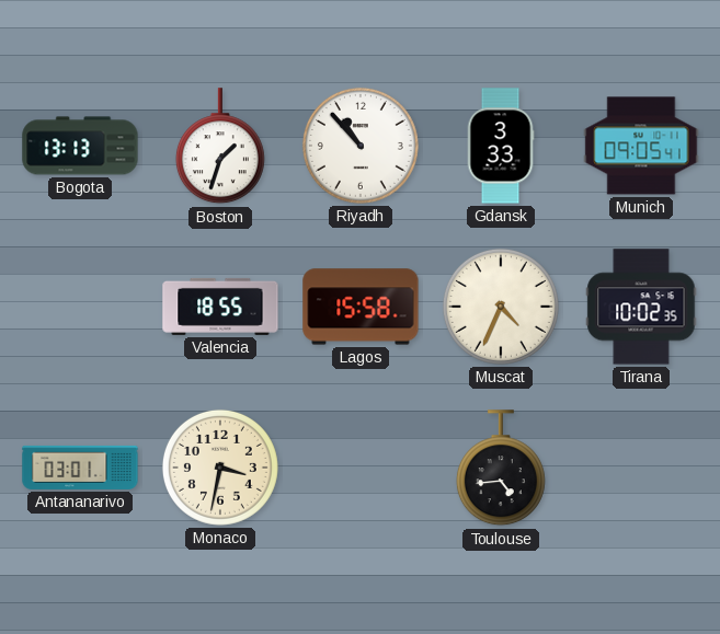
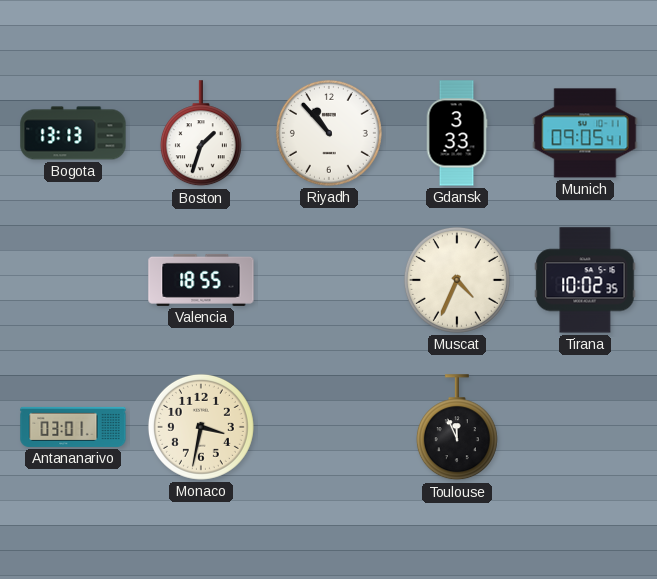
Lagos: 15:58 -> none (361, 307)
Toulouse: 4:44 -> 11:56 (457, 428)
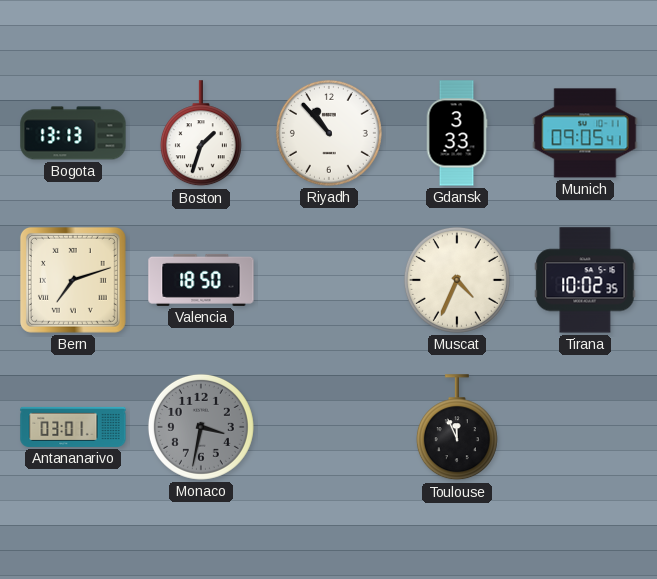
Bern: none -> 7:12 (73, 280)
Valencia: 18:55 -> 18:50 (201, 280)
Monaco dial: cream -> grey (201, 427)
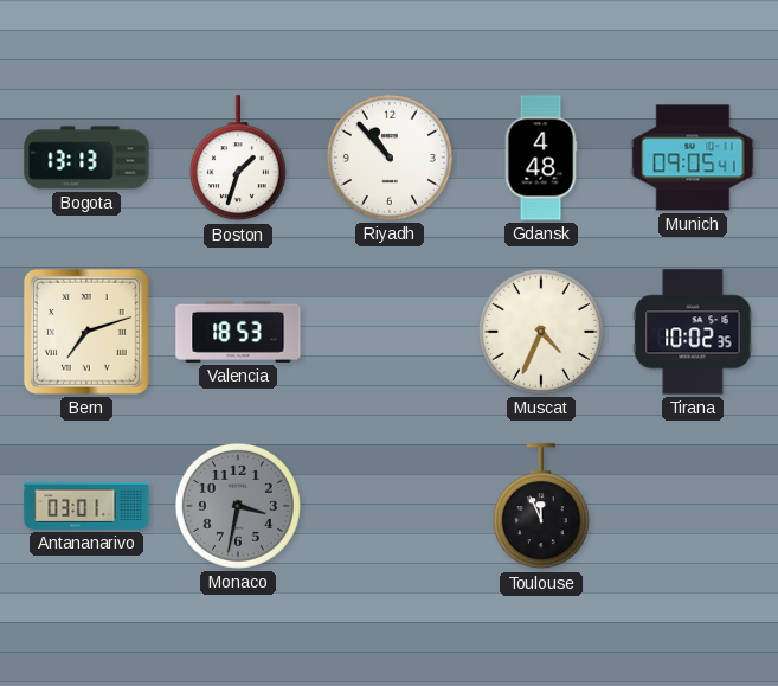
Gdansk: 3:33 -> 4:48 (541, 158)
Valencia: 18:50 -> 18:53 (238, 332)
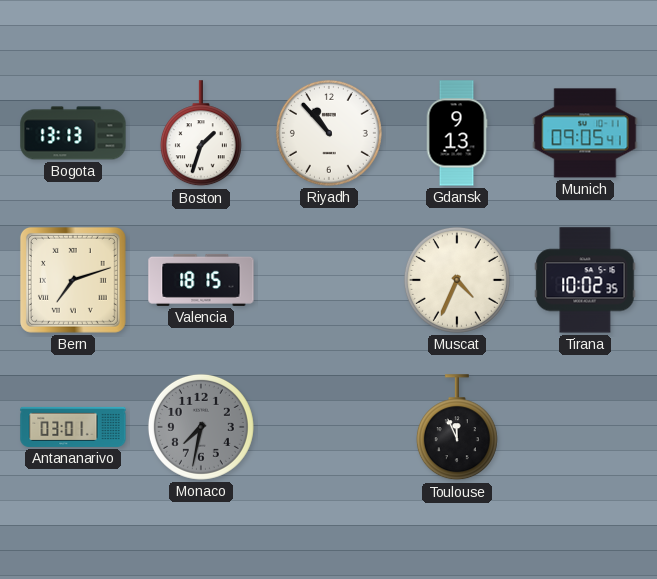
Gdansk: 4:48 -> 9:13 (457, 133)
Valencia: 18:53 -> 18:15 (201, 280)
Monaco: 3:32 -> 7:32 (201, 427)
